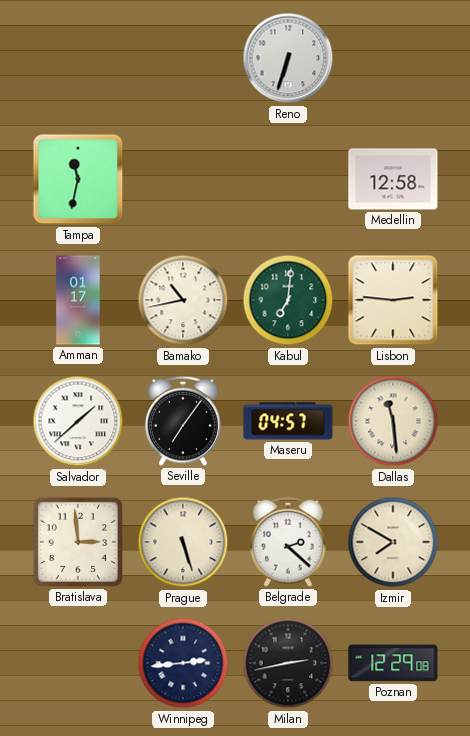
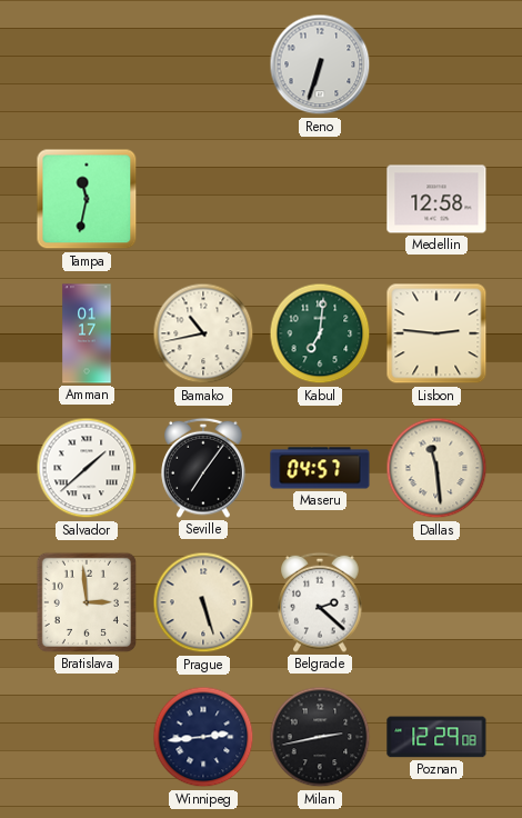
Izmir: 7:50 -> none (393, 542)
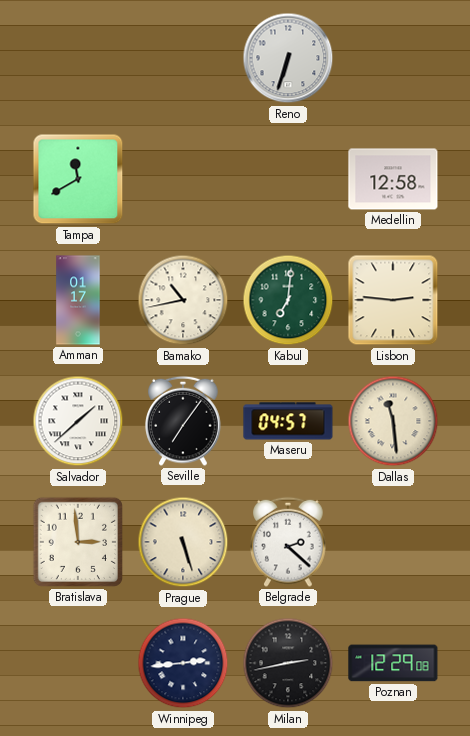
Tampa: 11:32 -> 11:40 (78, 179)
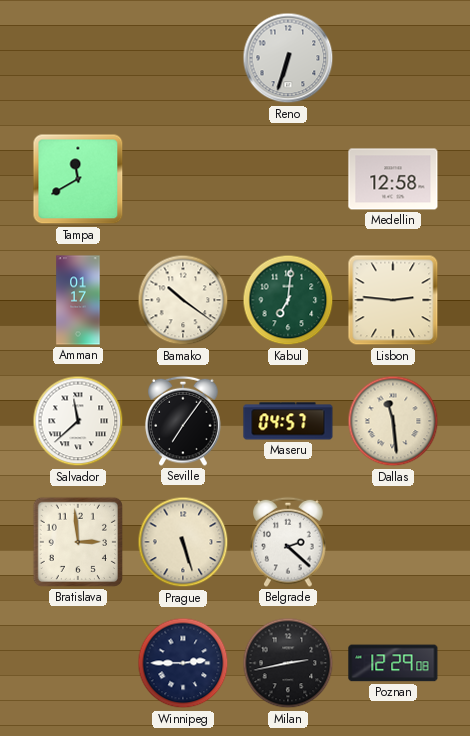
Bamako: 10:43 -> 10:21 (183, 300)
Salvador: 1:38 -> 11:38 (78, 421)
Winnipeg: 2:44 -> 2:45 (183, 663)
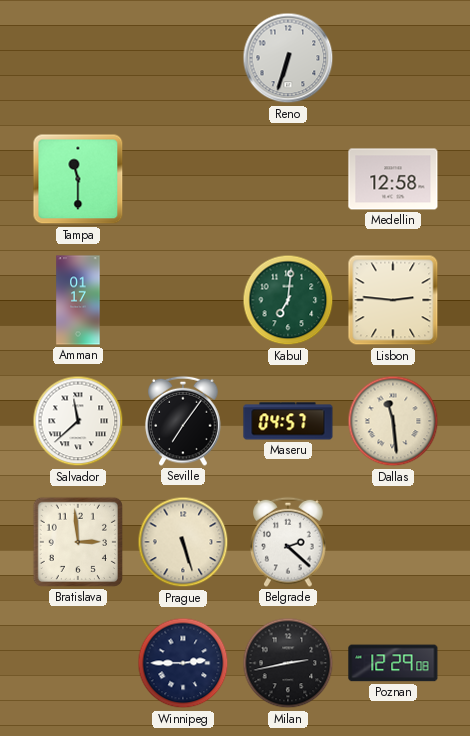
Tampa: 11:40 -> 11:30 (78, 179)
Bamako: 10:21 -> none (183, 300)
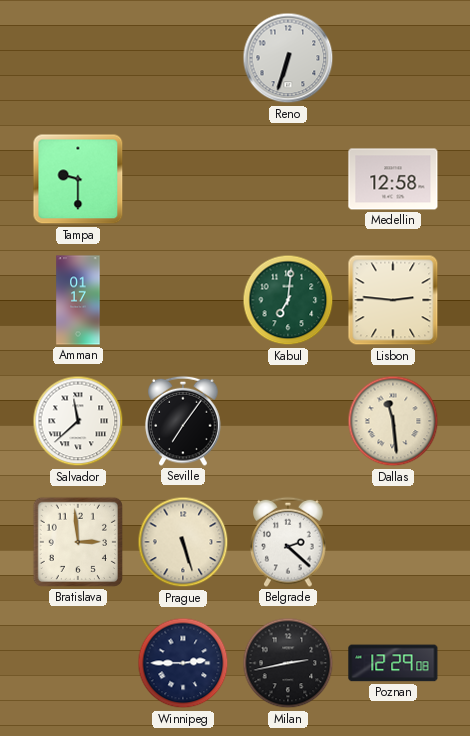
Tampa: 11:30 -> 9:30 (78, 179)
Maseru: 04:57 -> none (288, 421)
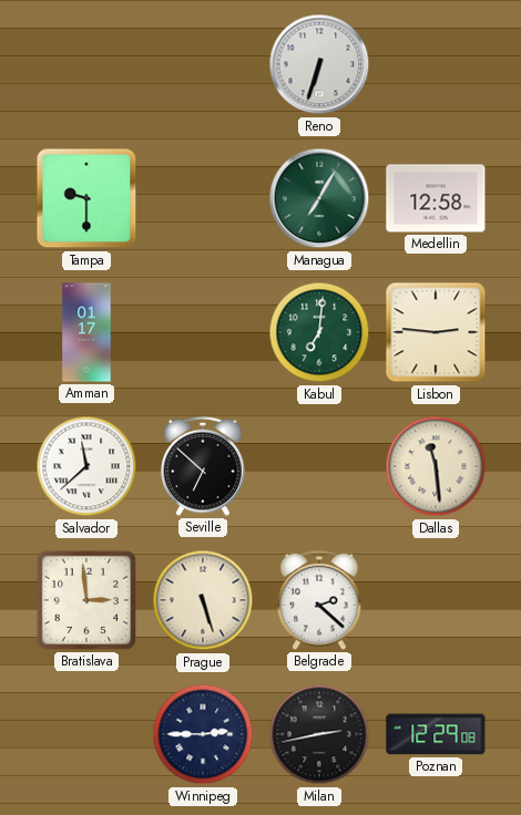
Managua: none -> 7:05 (319, 198)
Seville: 7:06 -> 6:52 (203, 466)
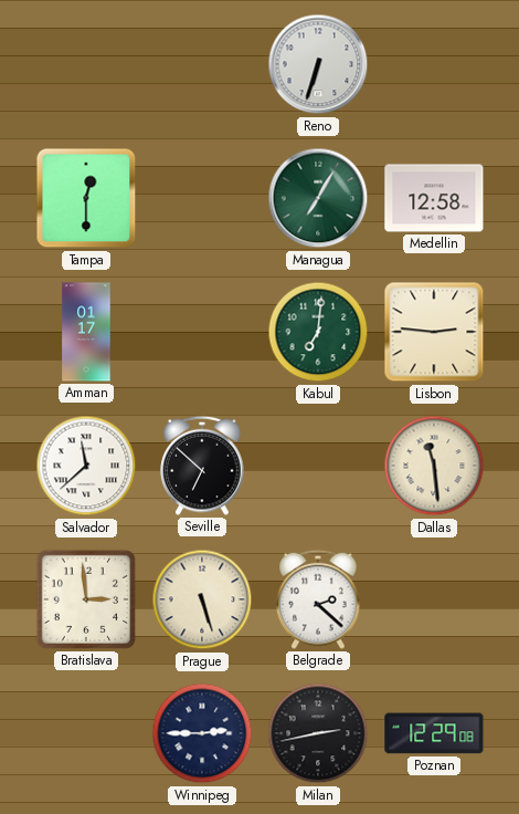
Tampa: 9:30 -> 12:30 (86, 198)
